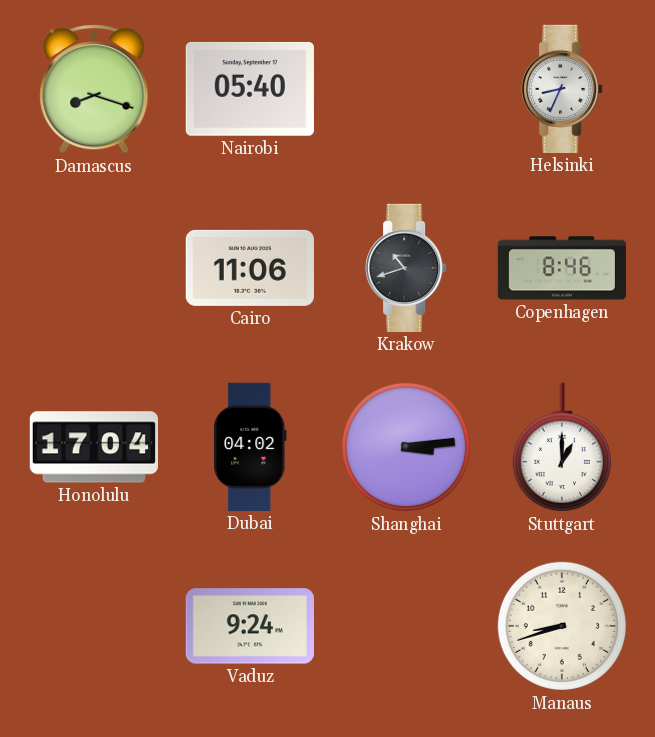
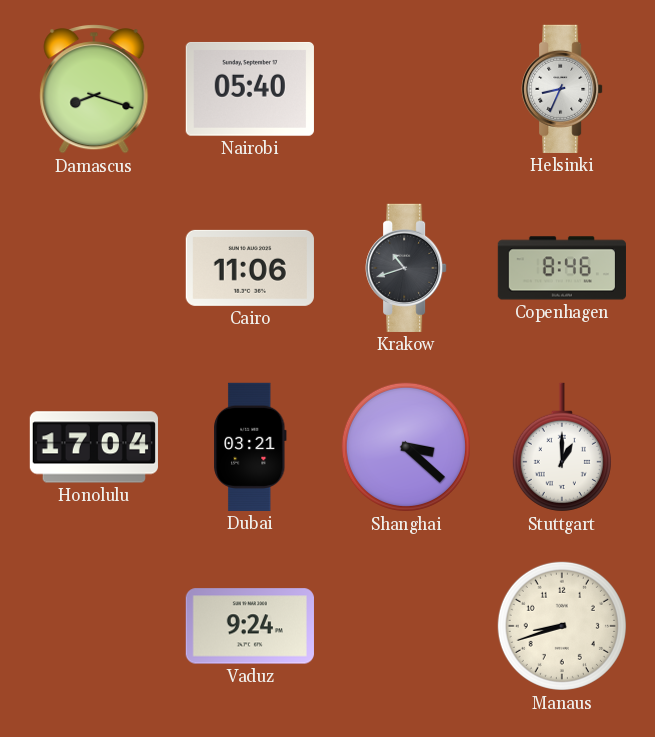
Dubai: 04:02 -> 03:21 (250, 447)
Shanghai: 3:14 -> 3:22 (406, 447)
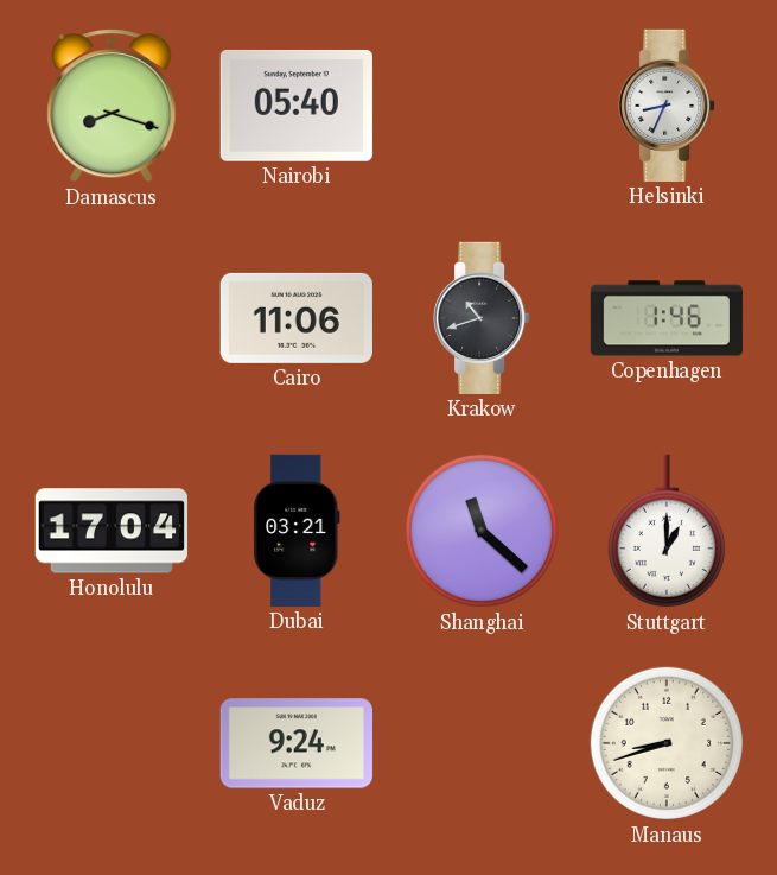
Copenhagen: 8:46 -> 1:46 (667, 318)
Shanghai: 3:22 -> 11:22 (482, 531)
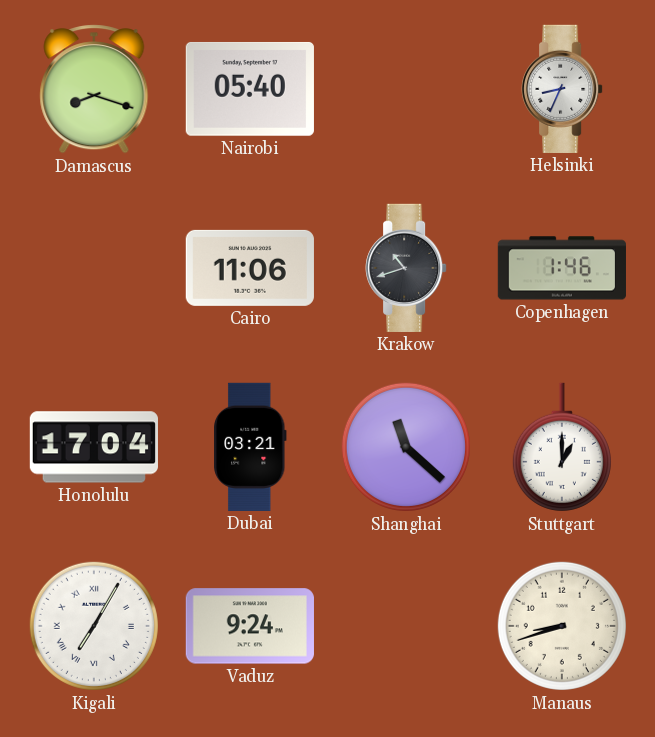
Kigali: none -> 7:05 (94, 626)
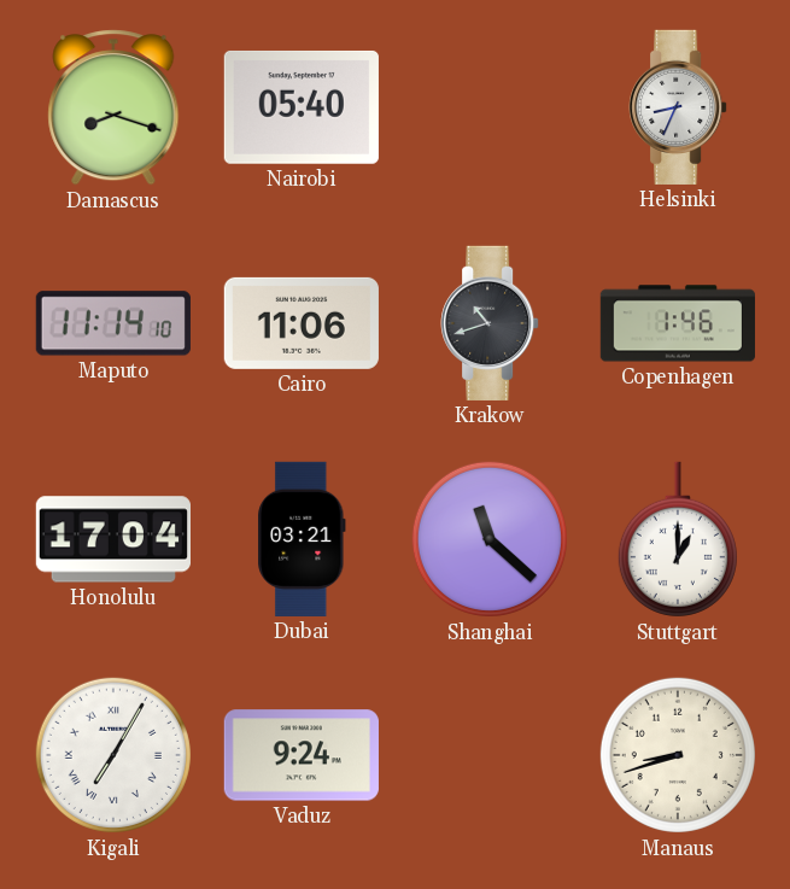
Maputo: none -> 11:14 (113, 323)
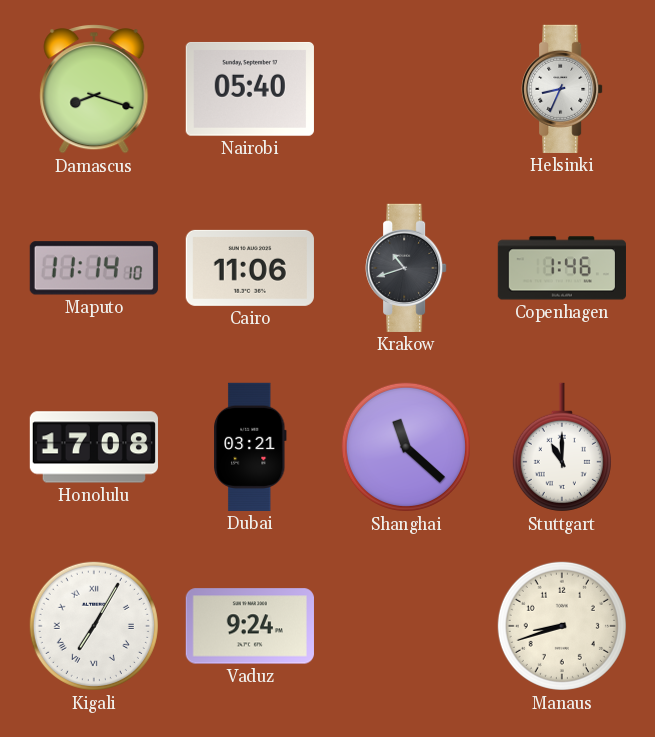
Honolulu: 17:04 -> 17:08 (94, 447)
Stuttgart: 1:00 -> 11:00 (562, 447)
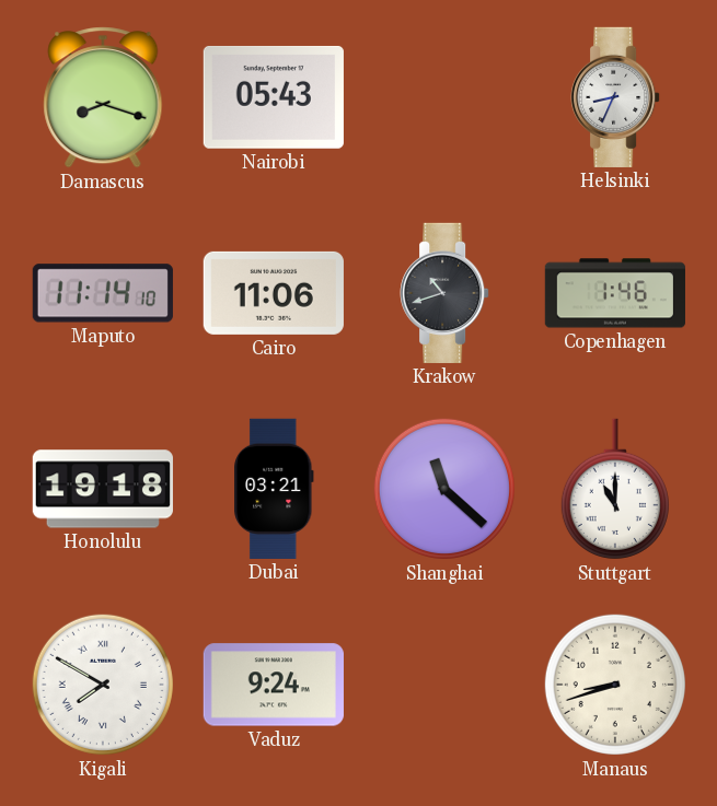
Nairobi: 05:40 -> 05:43 (274, 97)
Honolulu: 17:08 -> 19:18 (103, 489)
Kigali: 7:05 -> 7:50 (103, 685)
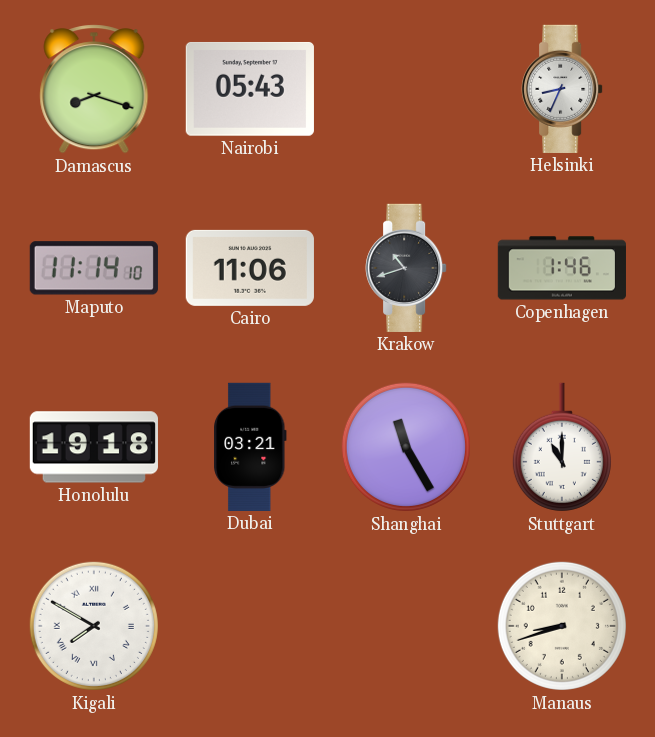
Shanghai: 11:22 -> 11:25 (406, 447)
Vaduz: 9:24 -> none (274, 685)
